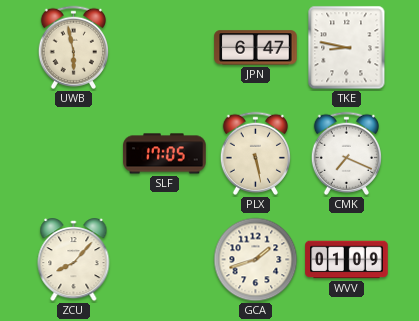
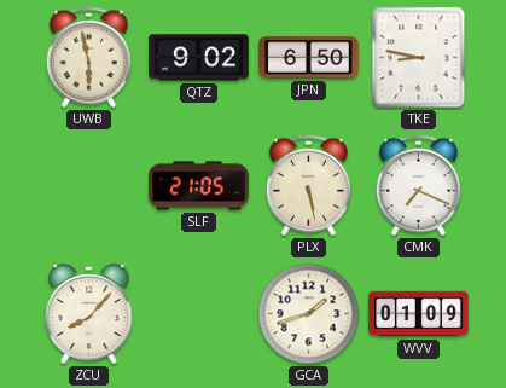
QTZ: none -> 9:02 (199, 58)
JPN: 6:47 -> 6:50 (309, 58)
SLF: 17:05 -> 21:05 (199, 186)
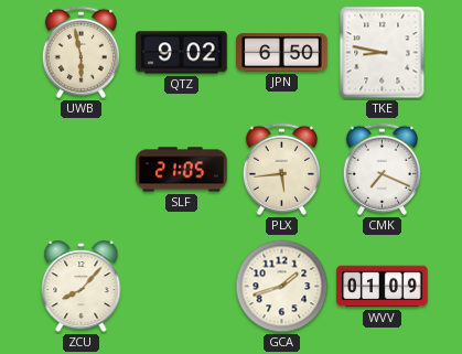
PLX: 5:28 -> 5:44 (281, 169)
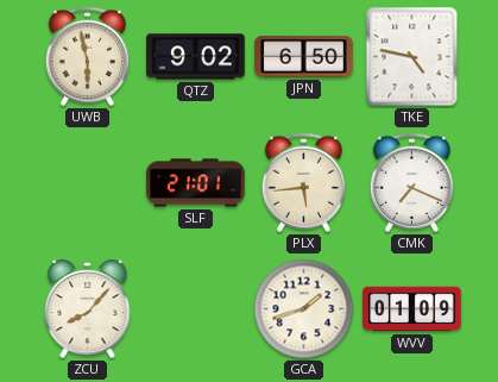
TKE: 8:47 -> 4:47 (412, 57)
SLF: 21:05 -> 21:01 (196, 183)
